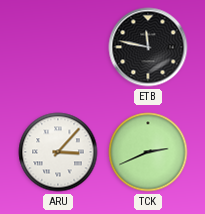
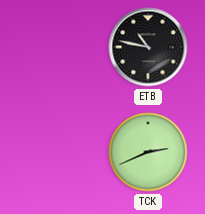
ETB: 11:47 -> 10:47 (148, 47)
ARU: 3:07 -> none (58, 152)
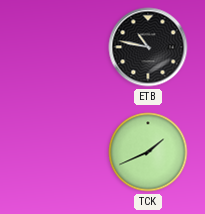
TCK: 2:41 -> 1:41 (148, 152)
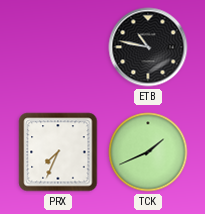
PRX: none -> 7:34 (58, 152)
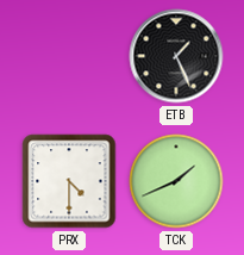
ETB: 10:47 -> 1:26 (176, 56)
PRX: 7:34 -> 4:30 (69, 181)
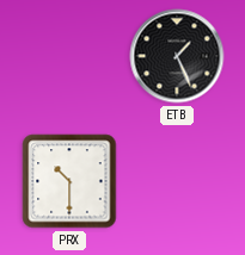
PRX: 4:30 -> 10:30 (69, 181)
TCK: 1:41 -> none (176, 181)
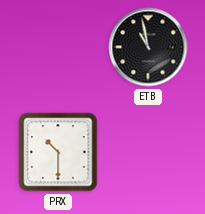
ETB: 1:26 -> 10:58 (148, 47)
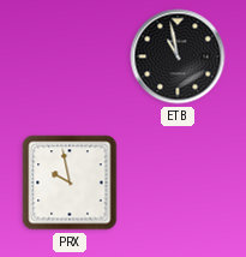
PRX: 10:30 -> 9:58 (70, 183)
